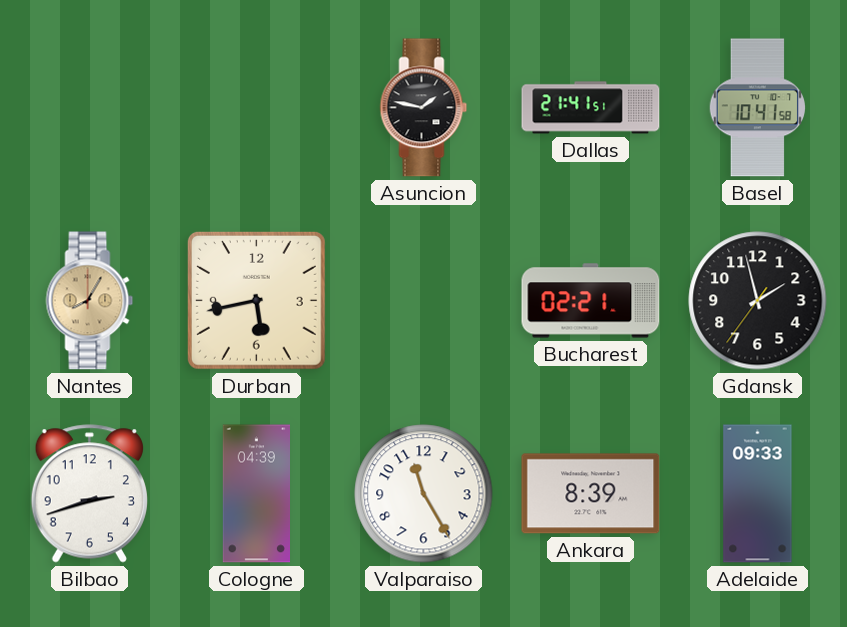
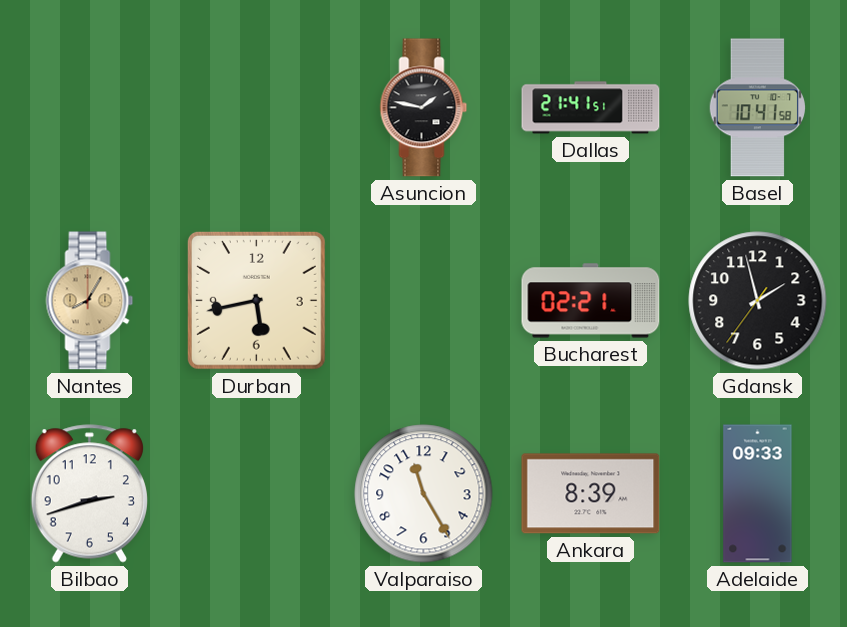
Cologne: 04:39 -> none (256, 494)
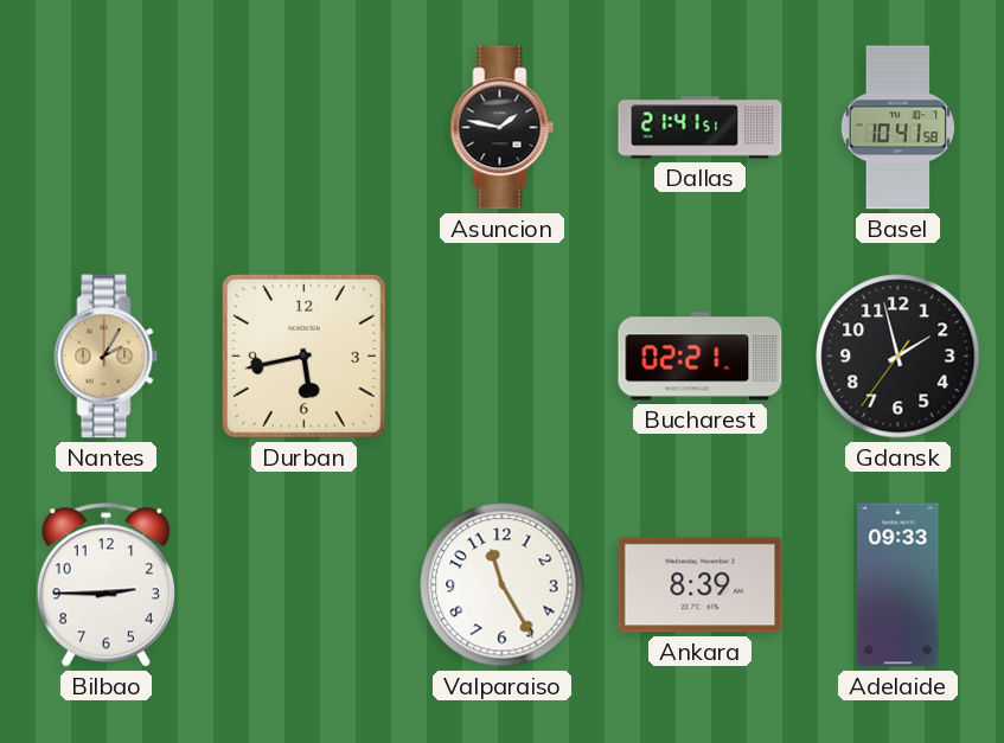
Nantes: 8:05 -> 2:05 (107, 357)
Bilbao: 2:42 -> 2:45 (105, 585)
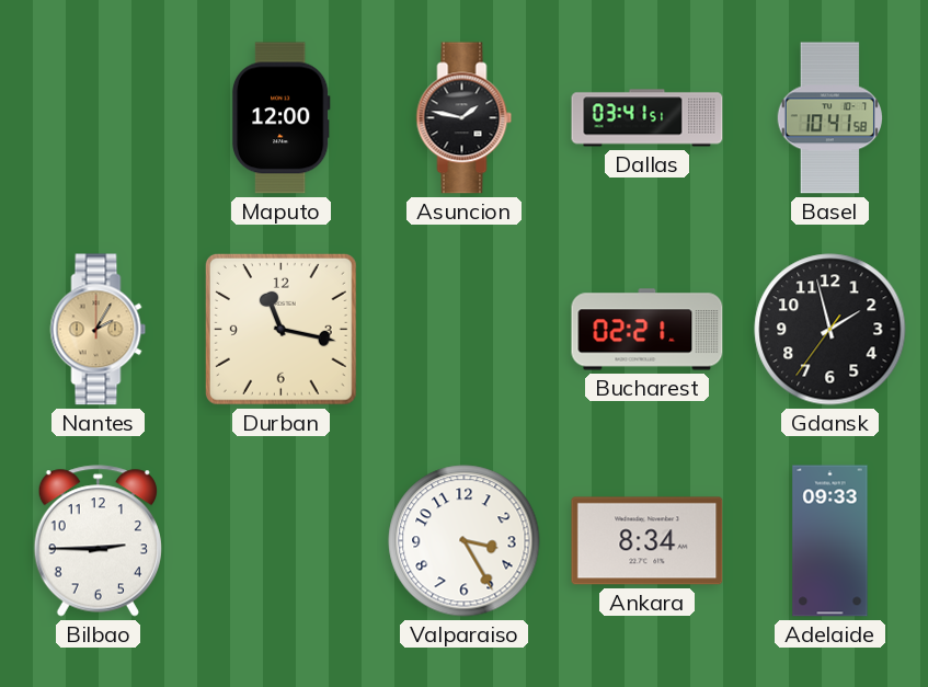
Maputo: none -> 12:00 (280, 118)
Dallas: 21:41 -> 03:41 (648, 118)
Durban: 5:43 -> 11:17 (280, 329)
Valparaiso: 11:25 -> 3:25 (465, 541)
Ankara: 8:39 -> 8:34 (648, 541)
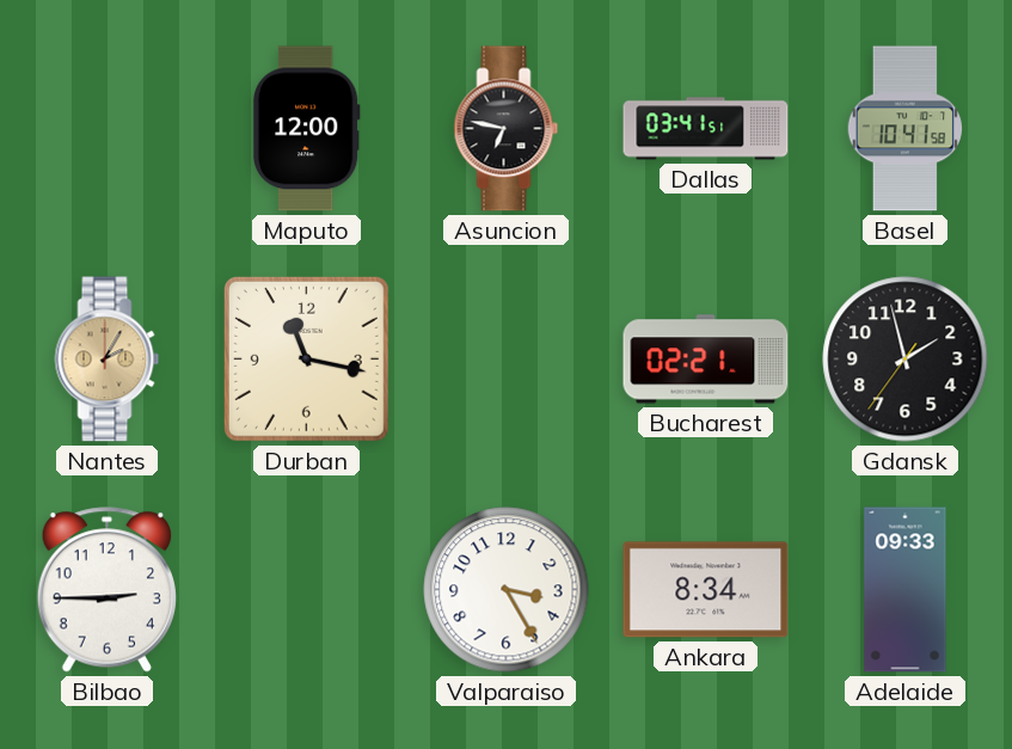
Asuncion: 1:47 -> 6:47 (507, 129)
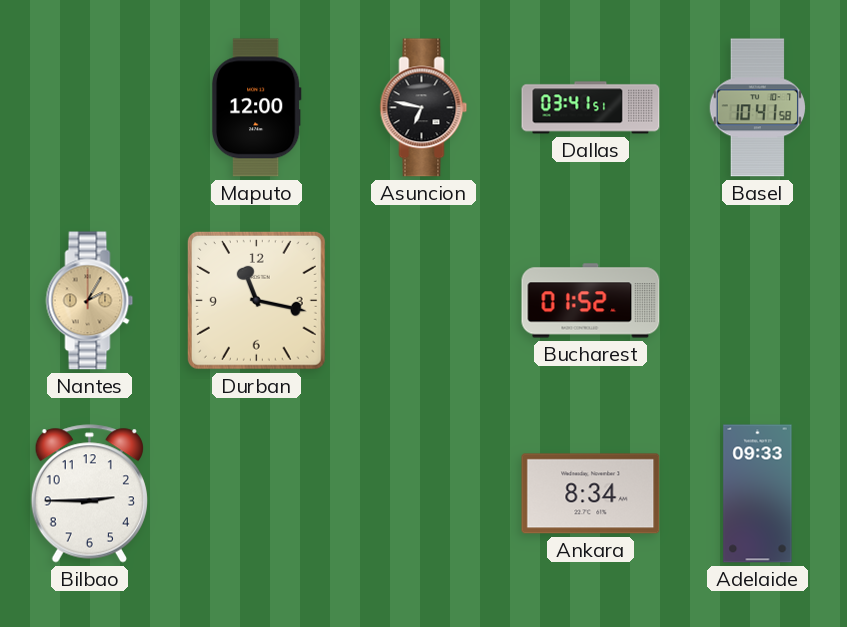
Bucharest: 02:21 -> 01:52 (591, 301)
Gdansk: 1:57 -> none (906, 360)
Valparaiso: 3:25 -> none (507, 590)
